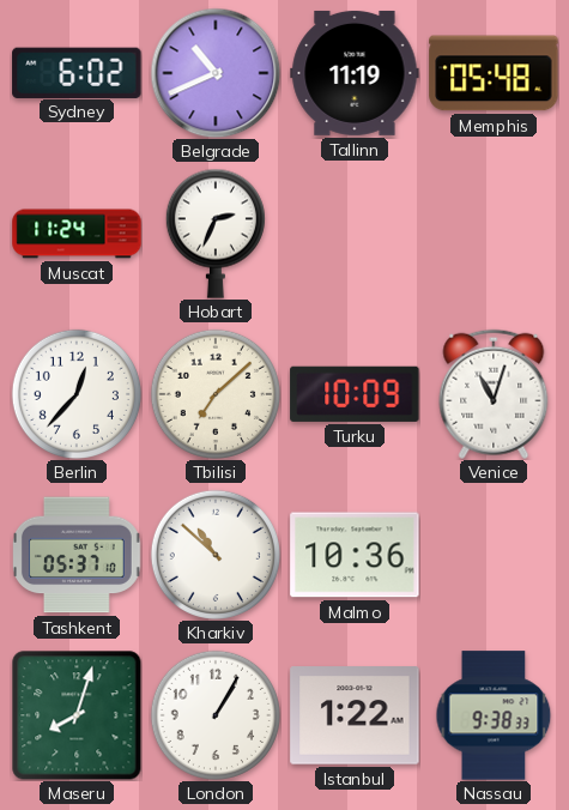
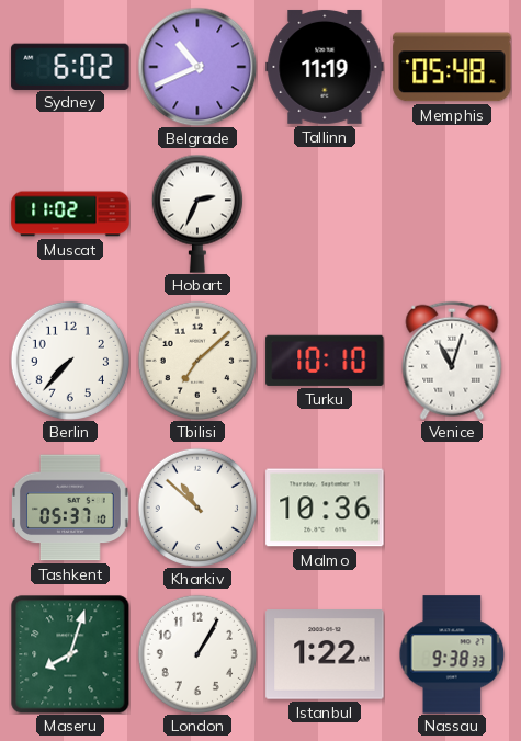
Muscat: 11:24 -> 11:02 (70, 214)
Berlin: 12:37 -> 7:37 (70, 361)
Turku: 10:09 -> 10:10 (325, 361)
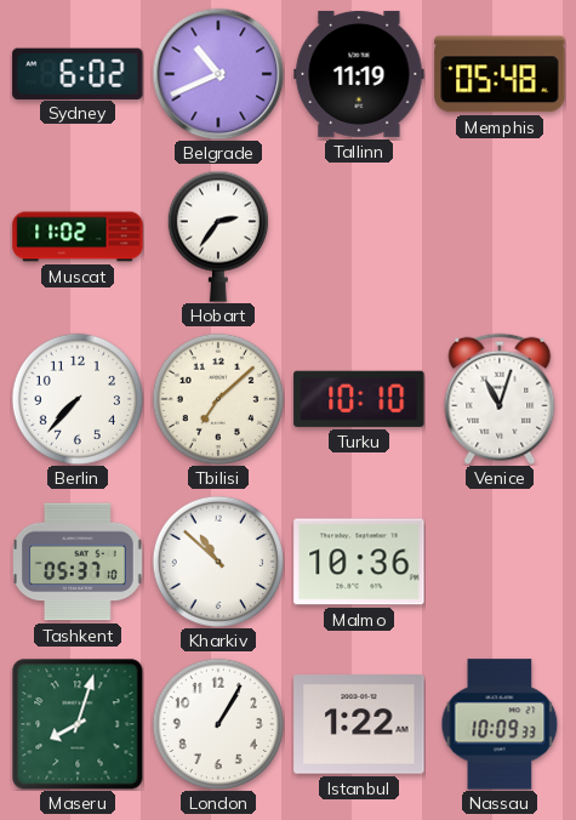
Hobart: 2:34 -> 2:36 (218, 237)
Nassau: 9:38 -> 10:09 (500, 724)
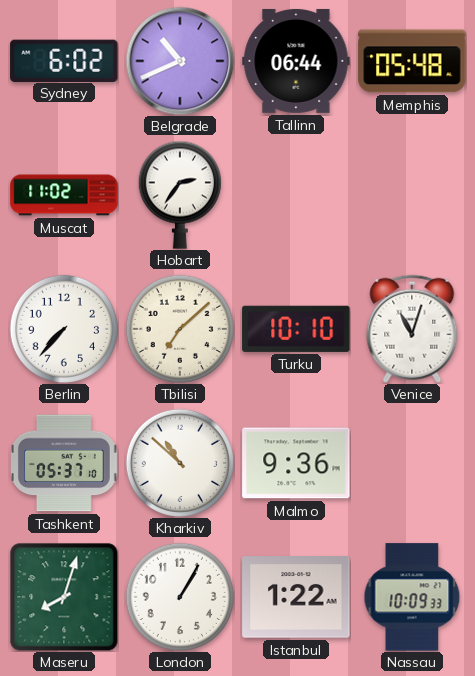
Tallinn: 11:19 -> 06:44 (296, 61)
Malmo: 10:36 -> 9:36 (296, 463)
